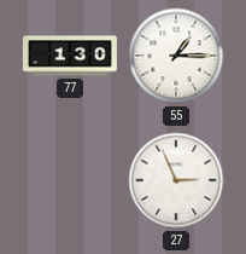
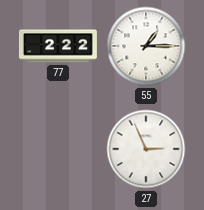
77: 1:30 -> 2:22 (58, 46)
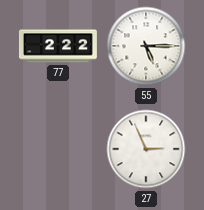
55: 1:15 -> 5:15 (146, 46)
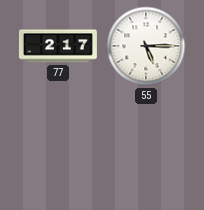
77: 2:22 -> 2:17 (58, 46)
27: 2:56 -> none (146, 149)
